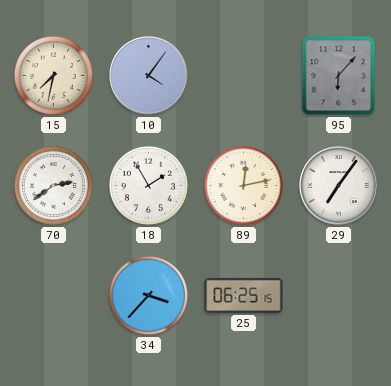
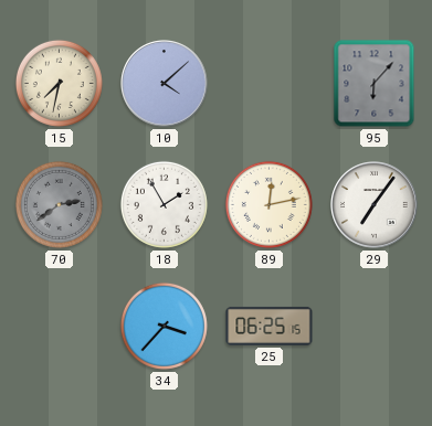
10: 4:06 -> 4:08 (165, 84)
70 dial: white -> grey (59, 204)
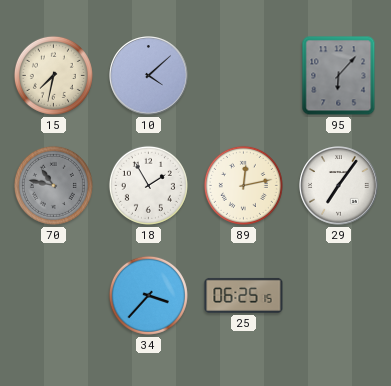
70: 2:39 -> 10:47 (53, 185)
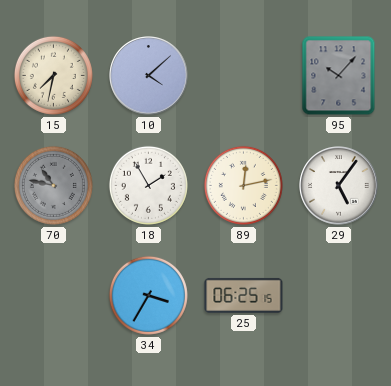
95: 6:07 -> 10:07 (339, 76)
29: 7:06 -> 5:06 (339, 186)
34: 3:37 -> 3:35 (148, 295)
